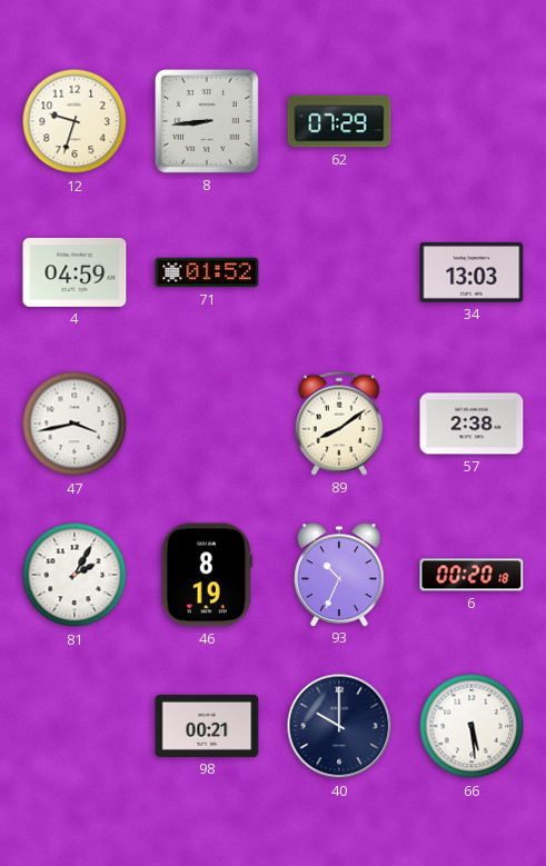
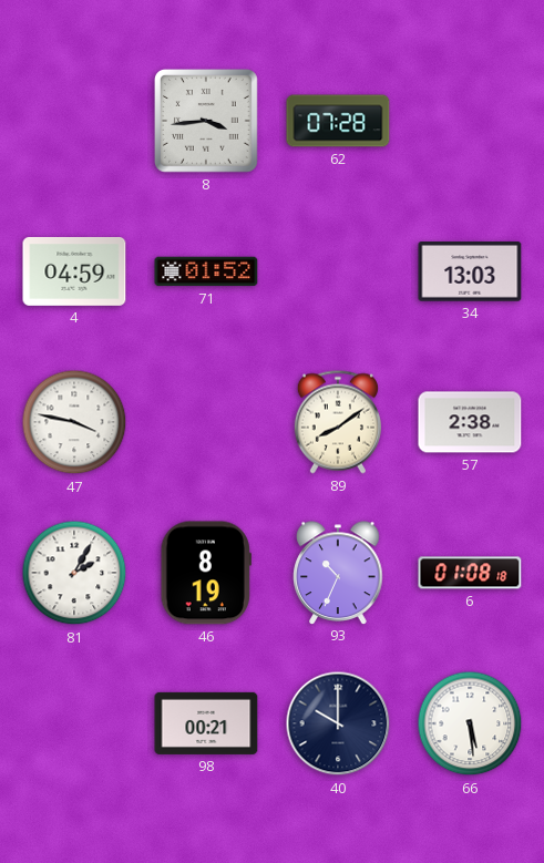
12: 9:33 -> none (75, 121)
8: 8:44 -> 3:44 (207, 122)
62: 07:29 -> 07:28 (338, 121)
47: 3:43 -> 3:47 (74, 422)
6: 00:20 -> 01:08 (470, 573)
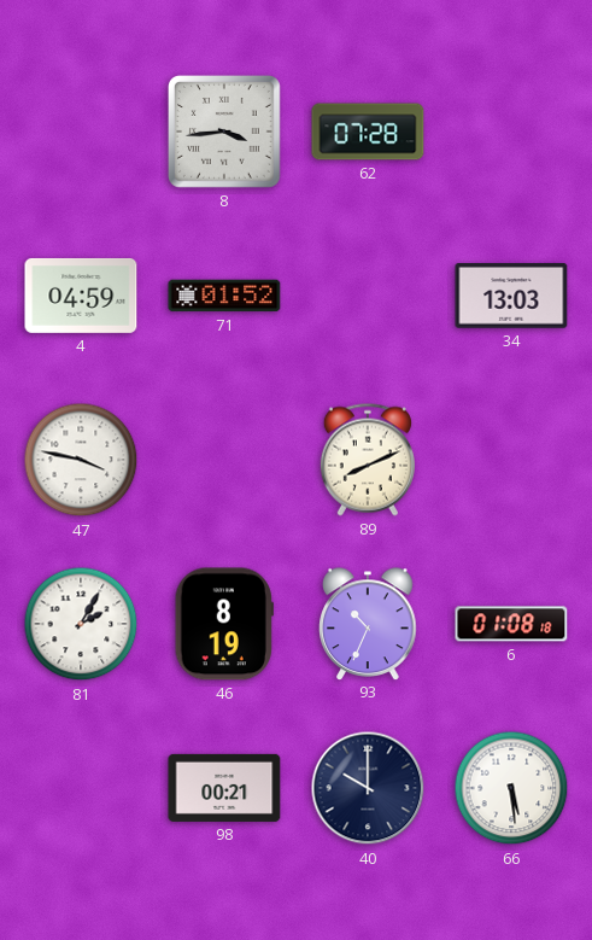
89: 8:09 -> 8:11 (368, 460)
57: 2:38 -> none (470, 422)
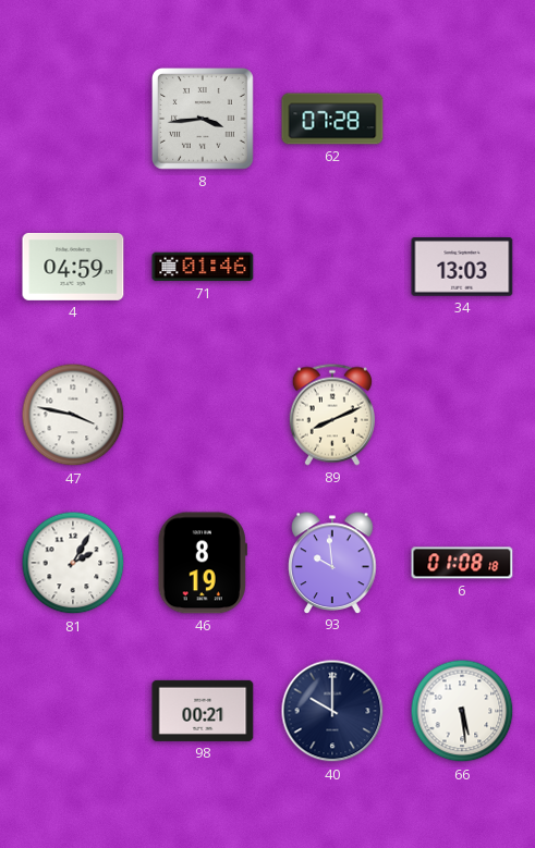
71: 01:52 -> 01:46 (203, 267)
93: 10:34 -> 9:59 (332, 563)
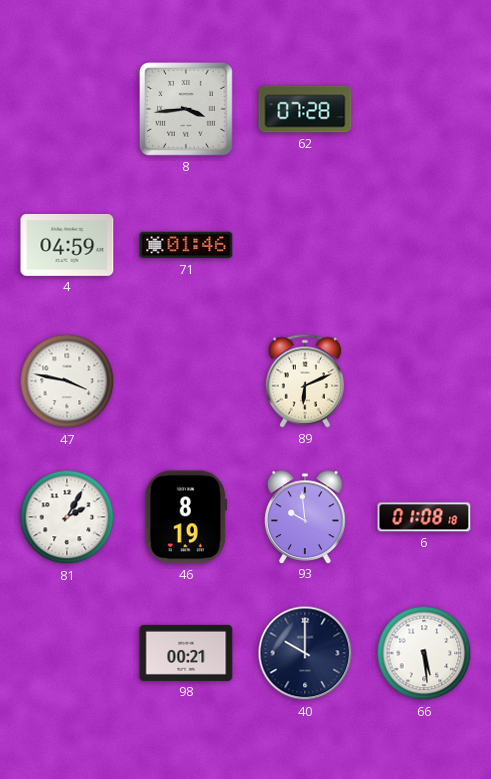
34: 13:03 -> none (462, 267)
89: 8:11 -> 6:11 (305, 381)
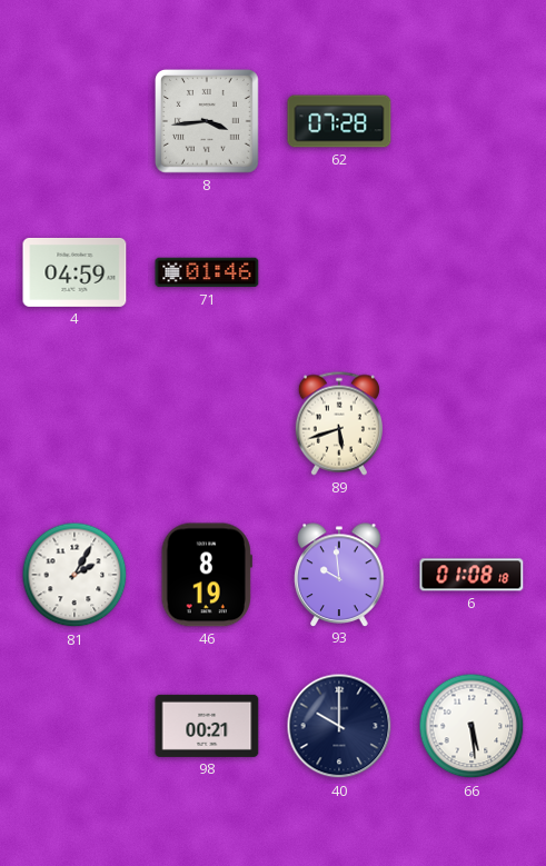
47: 3:47 -> none (67, 381)
89: 6:11 -> 5:42 (339, 424)
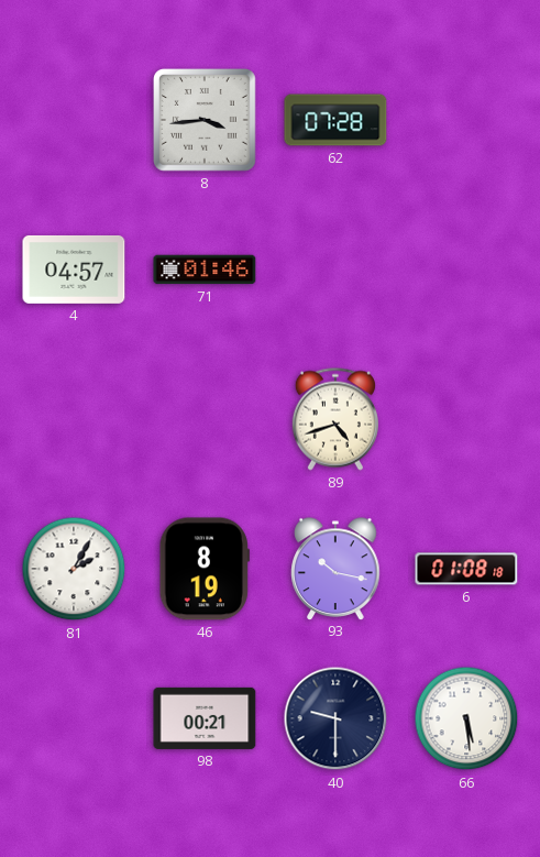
4: 04:59 -> 04:57 (74, 270)
89: 5:42 -> 4:42 (335, 419)
93: 9:59 -> 10:17 (335, 569)
40: 10:00 -> 9:30 (335, 718)
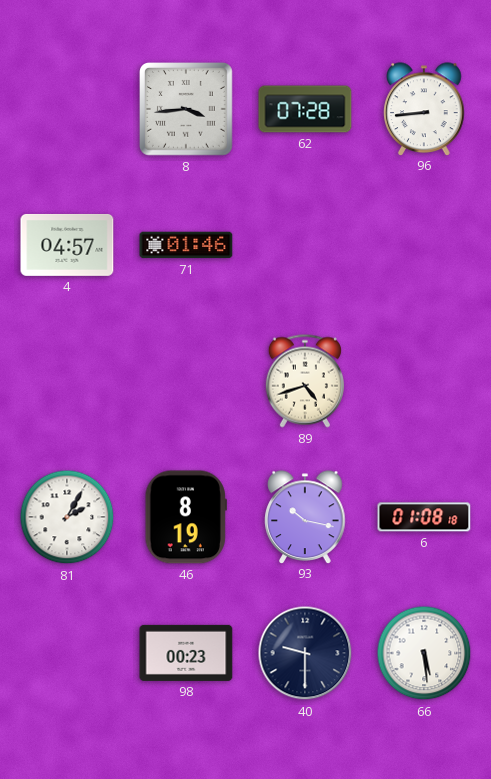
96: none -> 8:44 (424, 109)
98: 00:21 -> 00:23 (186, 653)
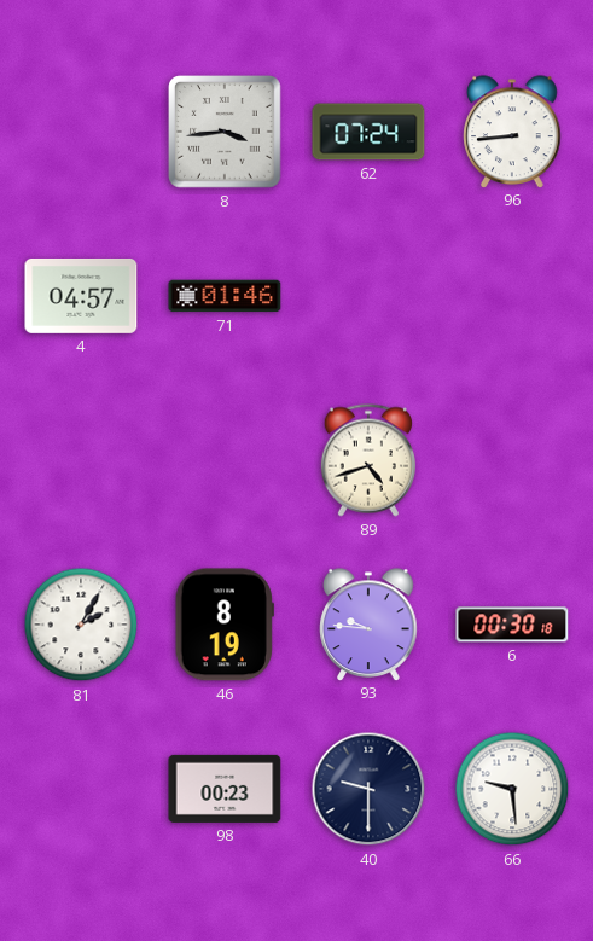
62: 07:28 -> 07:24 (368, 132)
93: 10:17 -> 9:46 (368, 625)
6: 01:08 -> 00:30 (512, 625)
66: 5:29 -> 9:29 (512, 789)
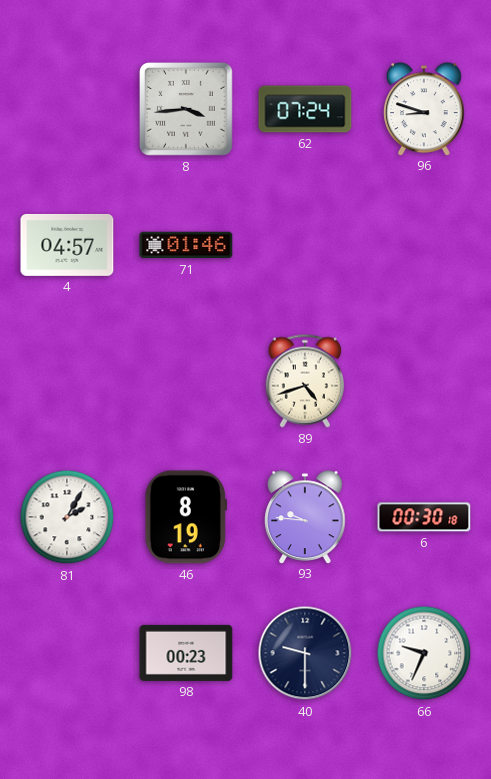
96: 8:44 -> 8:48 (424, 109)
66: 9:29 -> 9:34 (424, 653)
